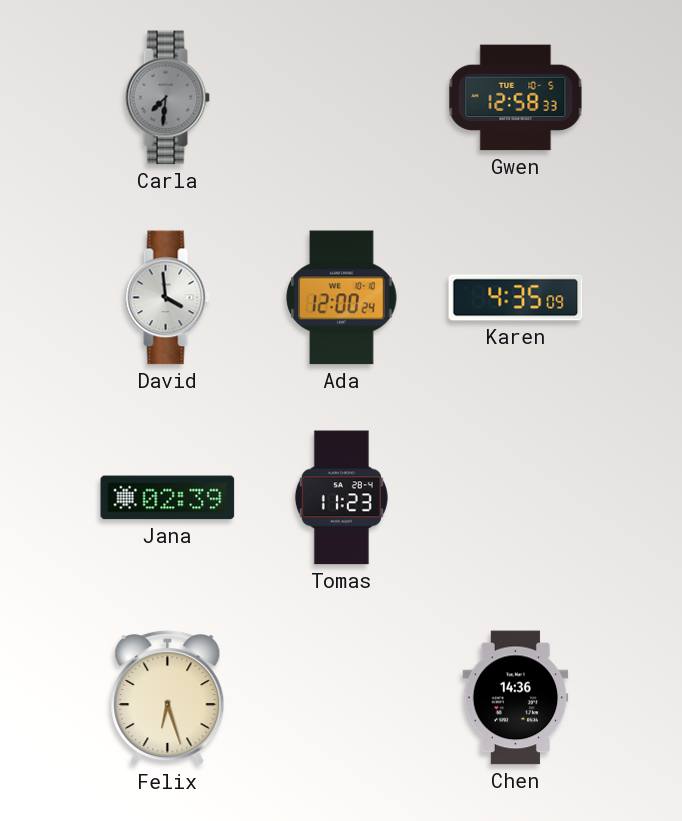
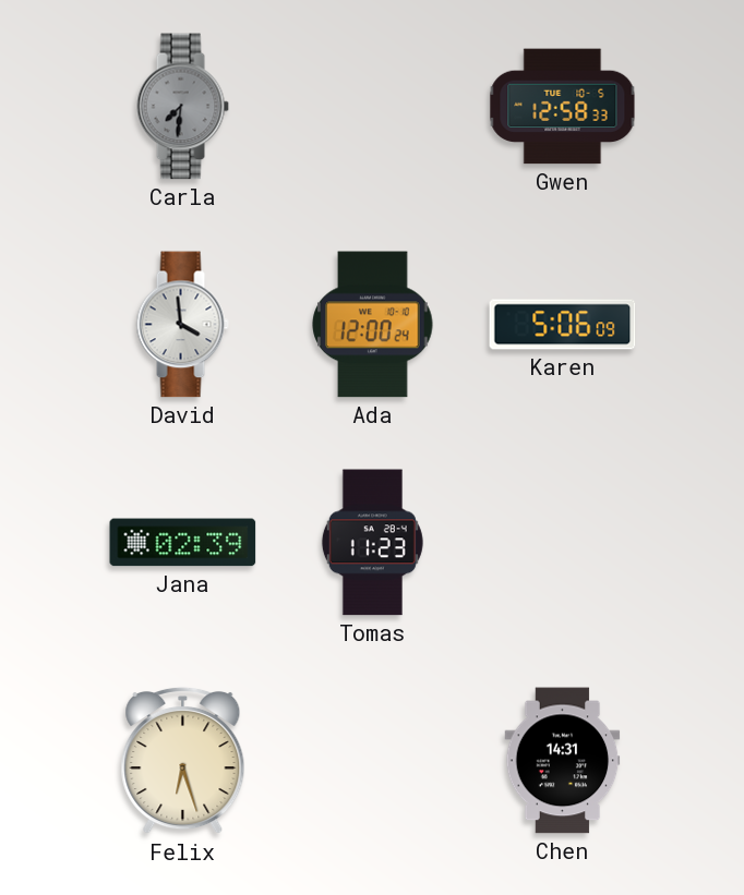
Karen: 4:35 -> 5:06 (563, 325)
Chen: 14:36 -> 14:31 (563, 761)
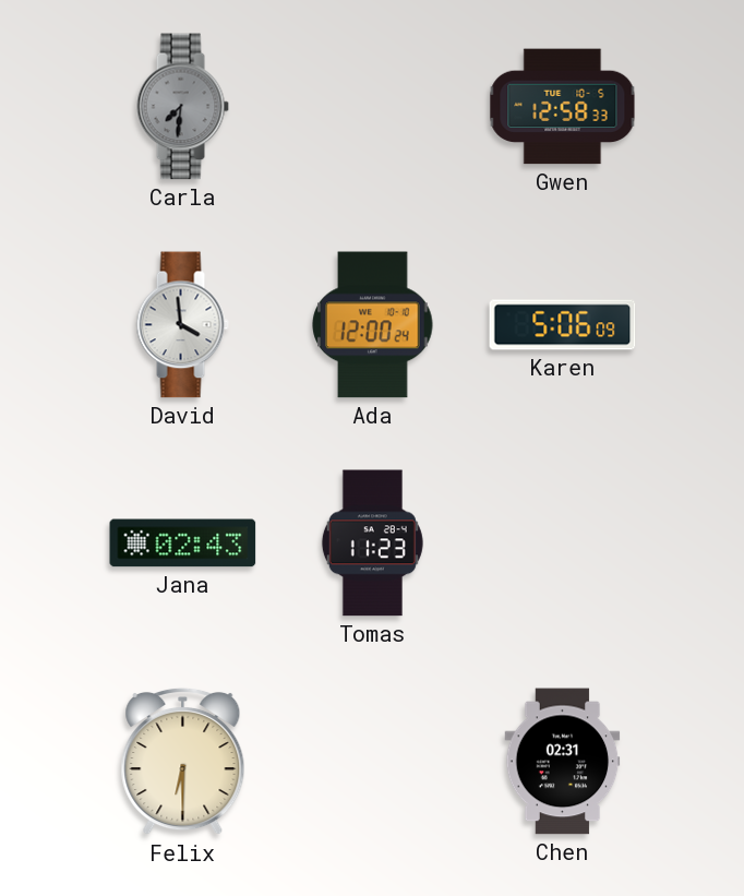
Jana: 02:39 -> 02:43 (183, 543)
Felix: 6:27 -> 6:30 (183, 762)
Chen: 14:31 -> 02:31 (563, 762)
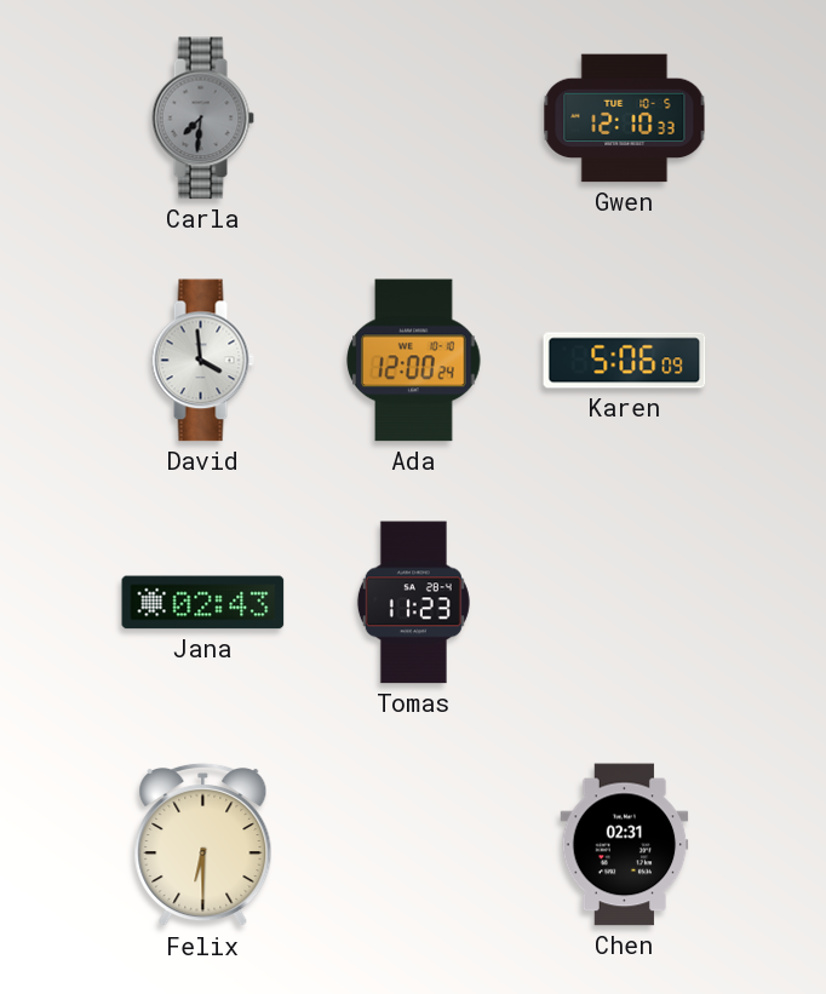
Gwen: 12:58 -> 12:10 (625, 119)
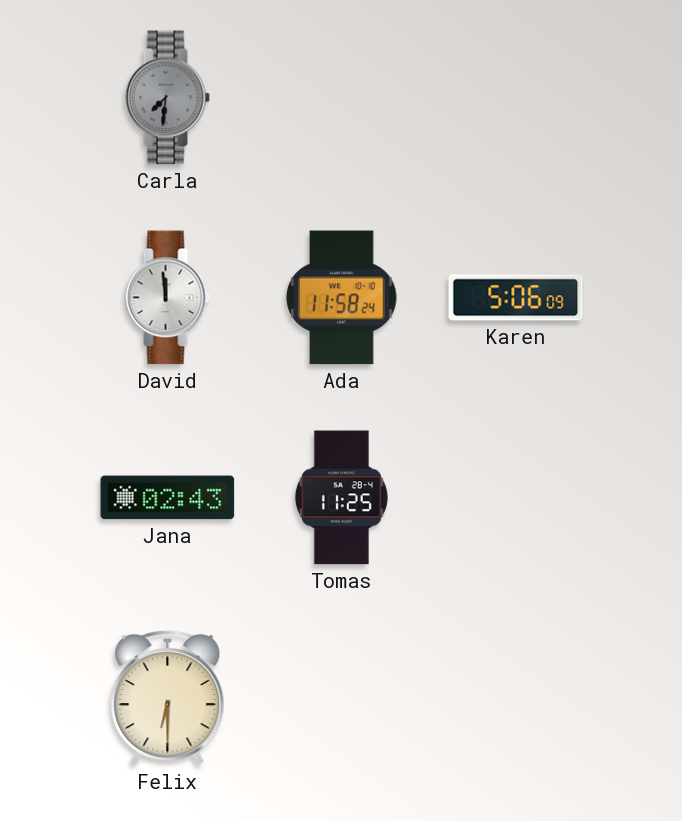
Gwen: 12:10 -> none (625, 119)
David: 3:59 -> 11:59 (167, 298)
Ada: 12:00 -> 11:58 (342, 298)
Tomas: 11:23 -> 11:25 (341, 498)
Chen: 02:31 -> none (625, 845)
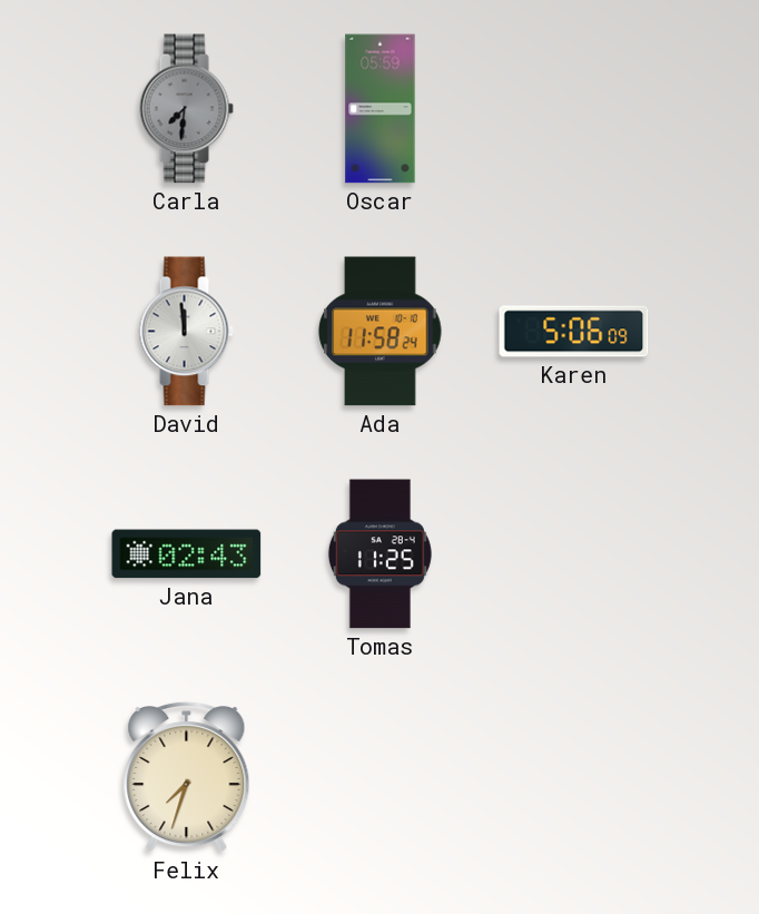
Oscar: none -> 05:59 (381, 109)
Felix: 6:30 -> 7:33 (187, 777)
